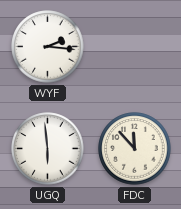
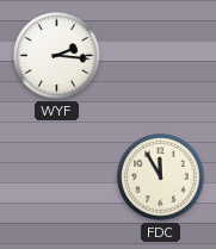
UGQ: 5:59 -> none (48, 149)
FDC: 11:53 -> 11:55 (161, 178)
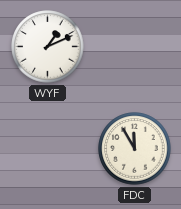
WYF: 2:16 -> 1:11 (48, 47)
